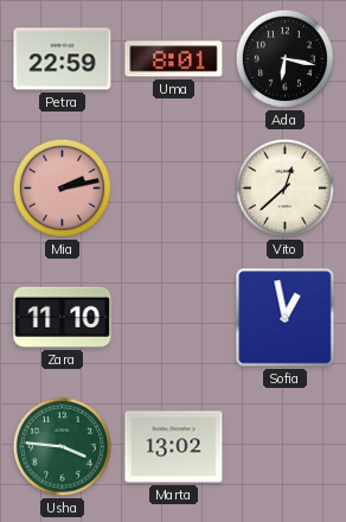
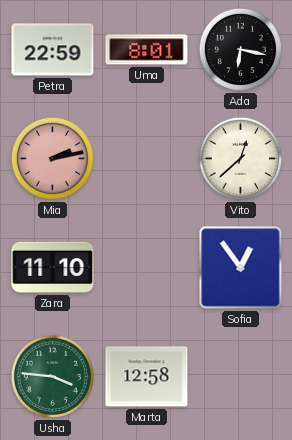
Sofia: 12:58 -> 12:54 (241, 268)
Marta: 13:02 -> 12:58 (147, 377)
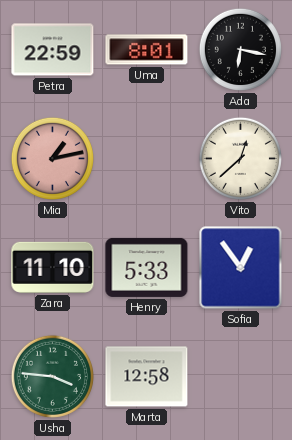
Mia: 2:13 -> 1:13 (52, 158)
Henry: none -> 5:33 (147, 267)
